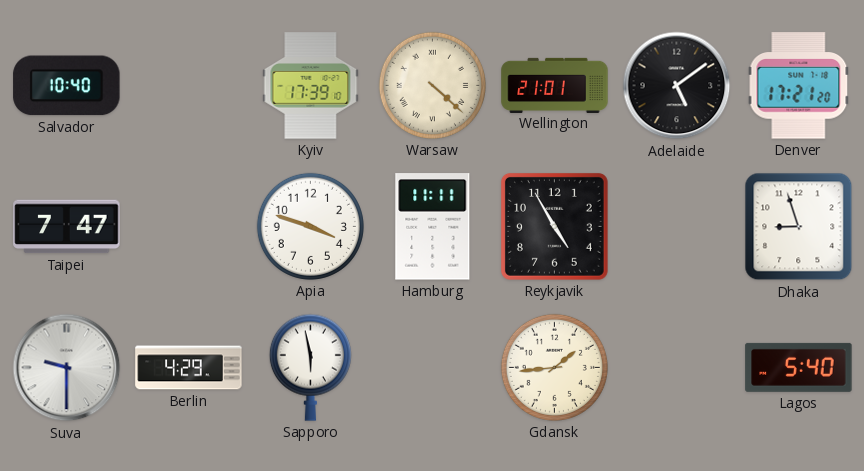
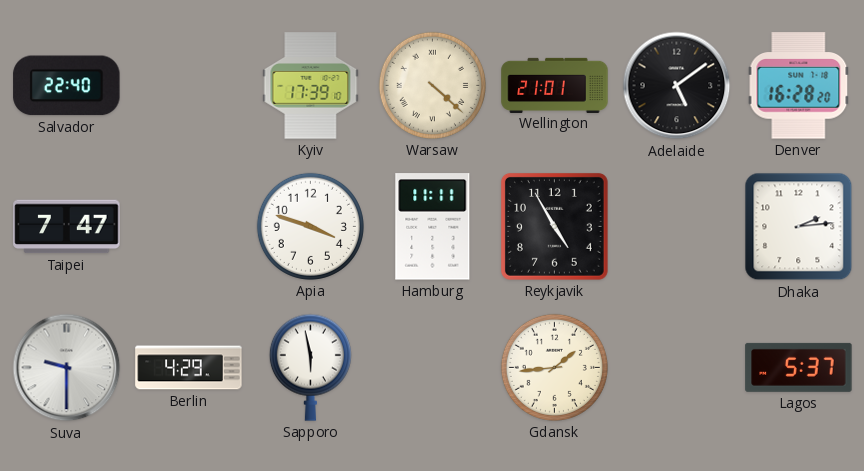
Salvador: 10:40 -> 22:40 (67, 86)
Denver: 17:21 -> 16:28 (799, 86)
Dhaka: 8:57 -> 2:14 (799, 227)
Lagos: 5:40 -> 5:37 (799, 367)
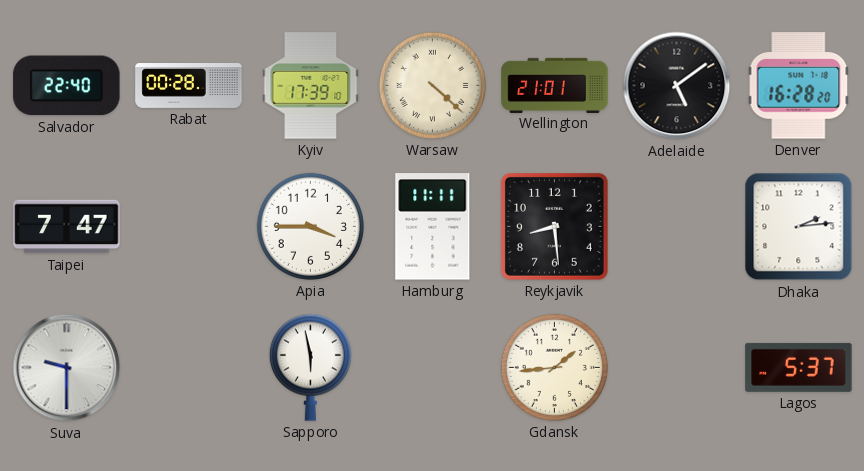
Rabat: none -> 00:28 (189, 86)
Apia: 3:48 -> 3:45 (310, 226)
Reykjavik: 4:55 -> 8:29 (554, 226)
Berlin: 4:29 -> none (189, 368)
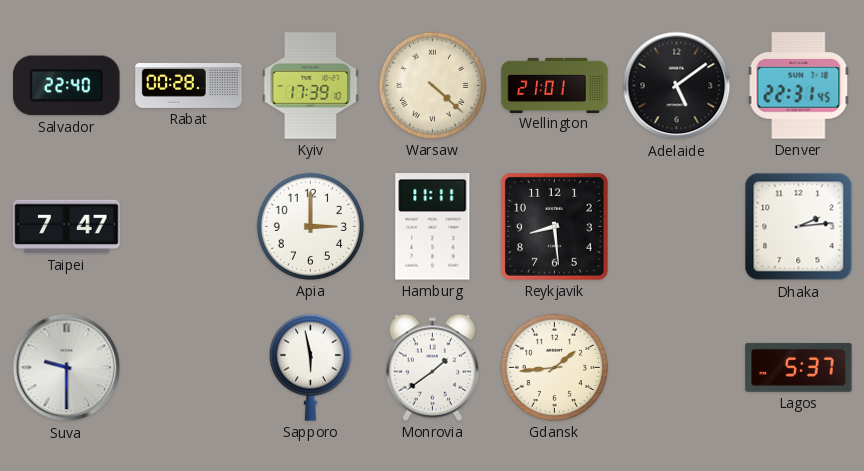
Denver: 16:28 -> 22:31 (799, 86)
Apia: 3:45 -> 3:00 (310, 226)
Monrovia: none -> 1:39 (433, 367)
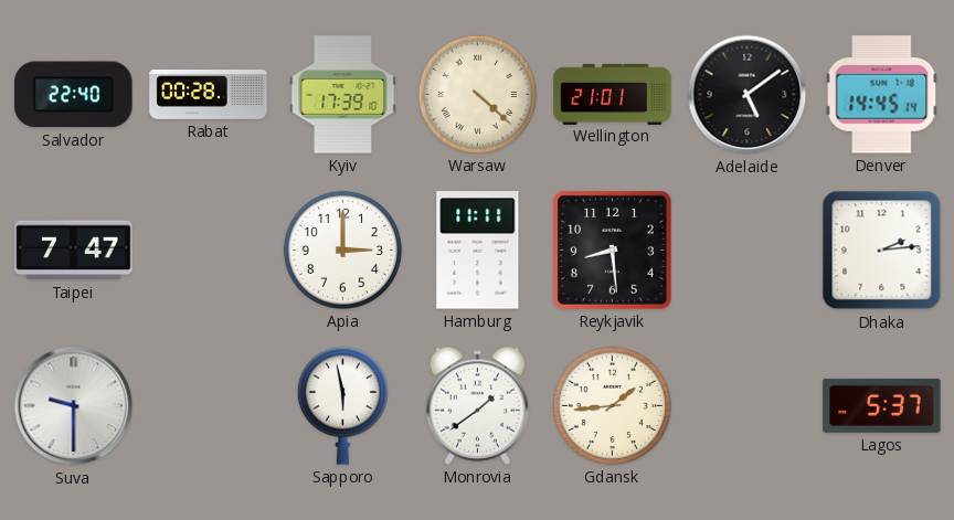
Denver: 22:31 -> 14:45 (882, 95)
